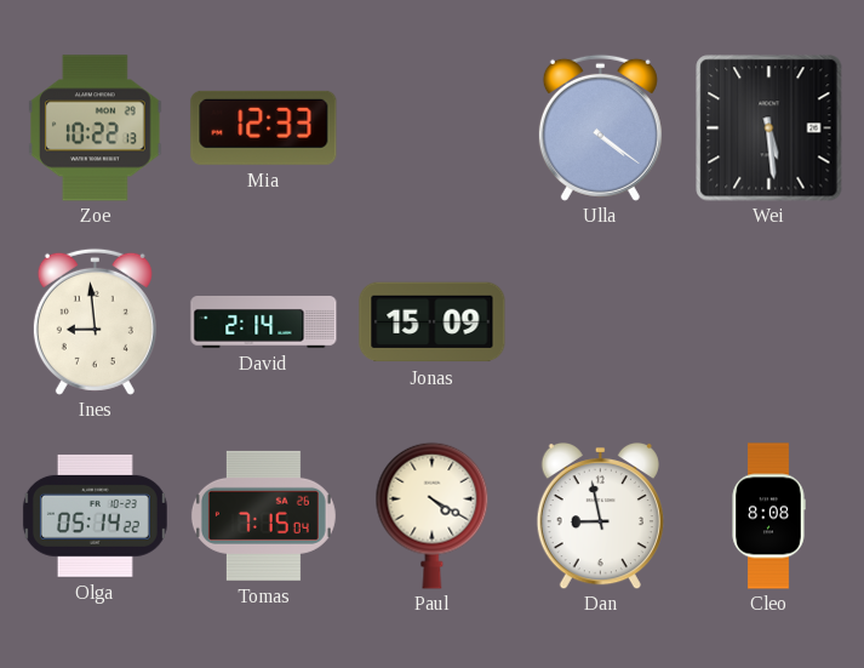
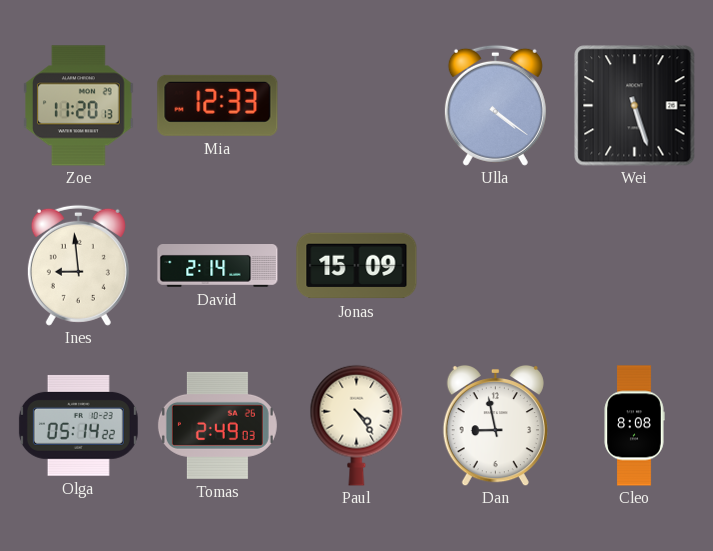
Zoe: 10:22 -> 11:20 (79, 106)
Wei: 5:29 -> 5:27 (635, 106)
Tomas: 7:15 -> 2:49 (217, 425)
Paul: 4:20 -> 4:24 (357, 425)
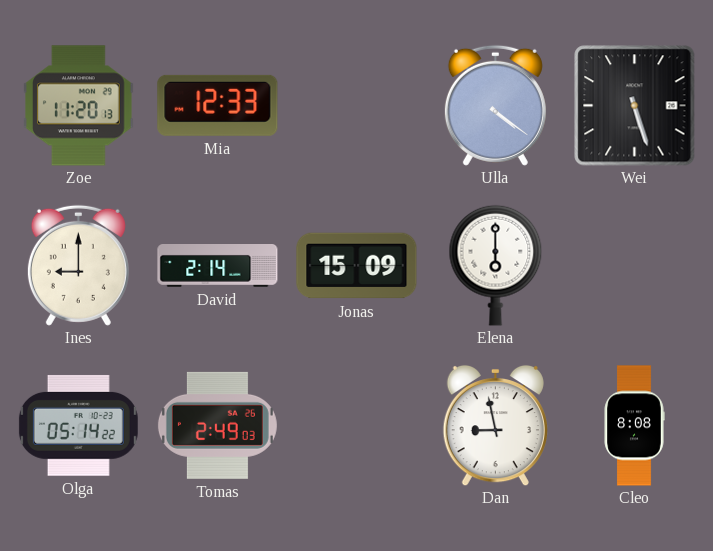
Ines: 8:59 -> 9:00 (78, 265)
Elena: none -> 6:00 (496, 265)
Paul: 4:24 -> none (357, 425)
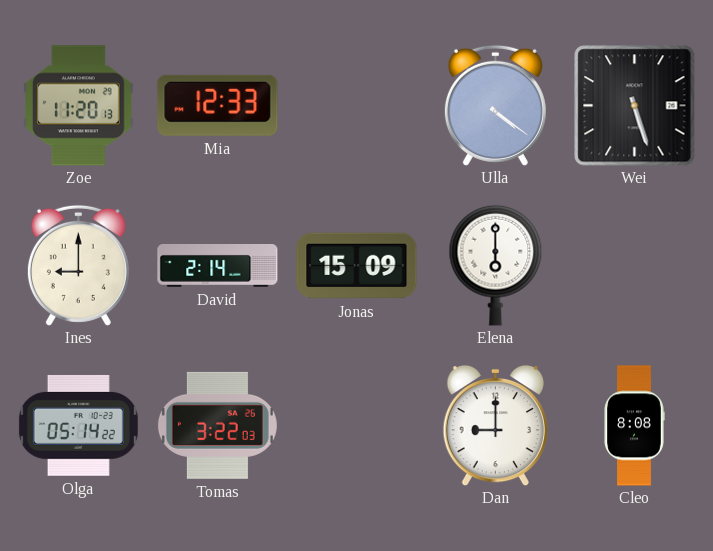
Tomas: 2:49 -> 3:22 (217, 425)
Dan: 8:58 -> 9:00 (495, 425)
